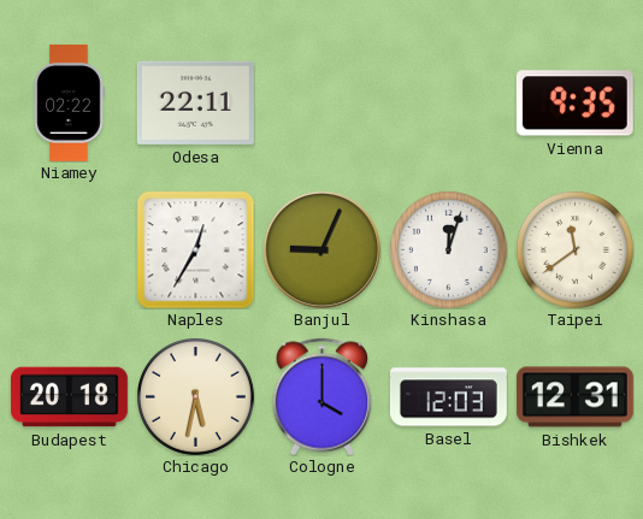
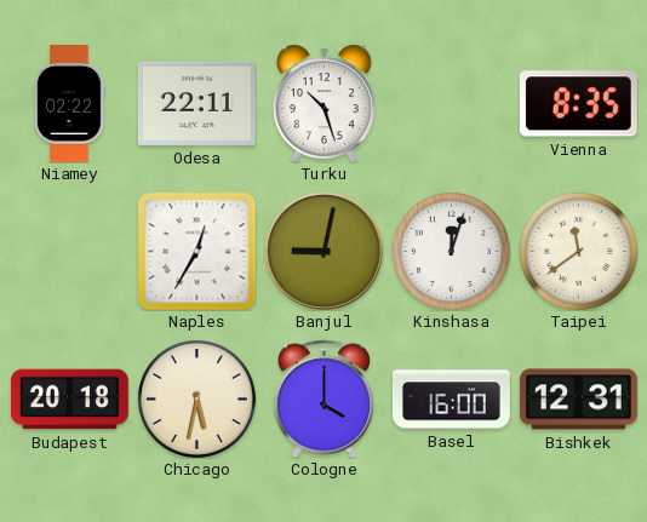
Turku: none -> 10:27 (323, 103)
Vienna: 9:35 -> 8:35 (578, 104)
Banjul: 9:04 -> 9:02 (323, 251)
Basel: 12:03 -> 16:00 (451, 400)
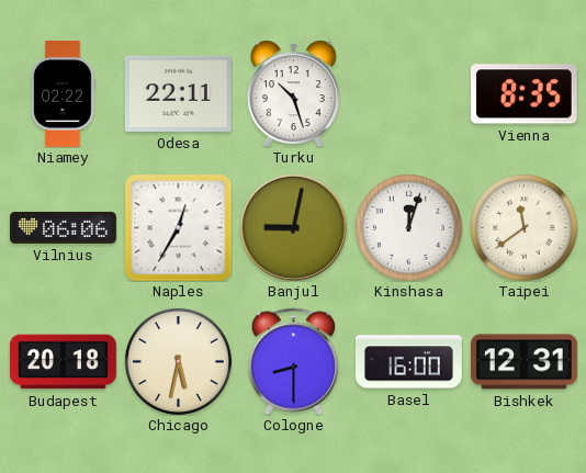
Vilnius: none -> 06:06 (63, 227)
Cologne: 4:00 -> 8:30 (293, 361)
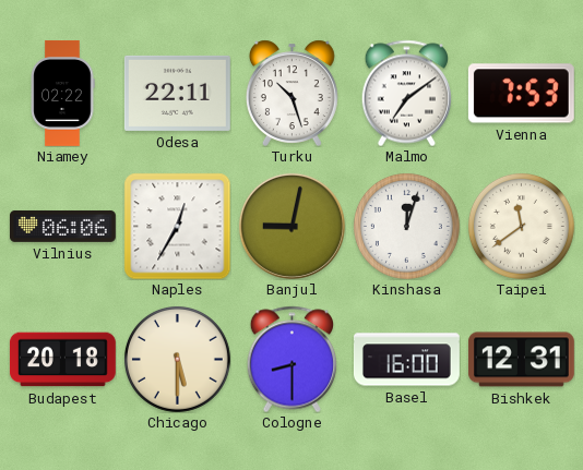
Malmo: none -> 7:09 (406, 93)
Vienna: 8:35 -> 7:53 (521, 94)
Chicago: 5:32 -> 5:30 (177, 359)
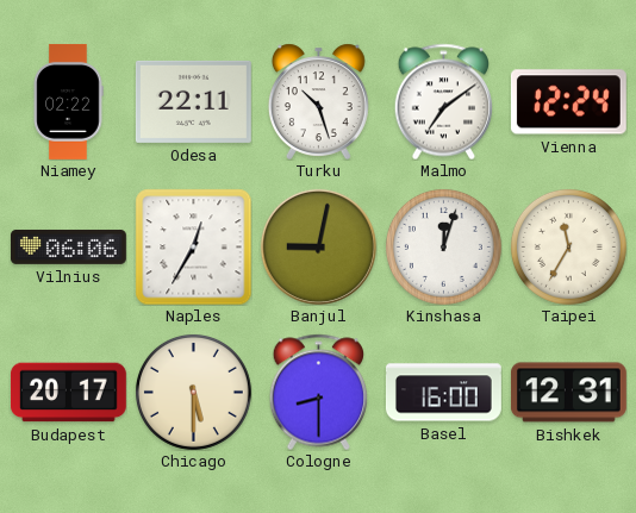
Vienna: 7:53 -> 12:24 (568, 102)
Taipei: 11:39 -> 11:35 (568, 246)
Budapest: 20:18 -> 20:17 (68, 393)
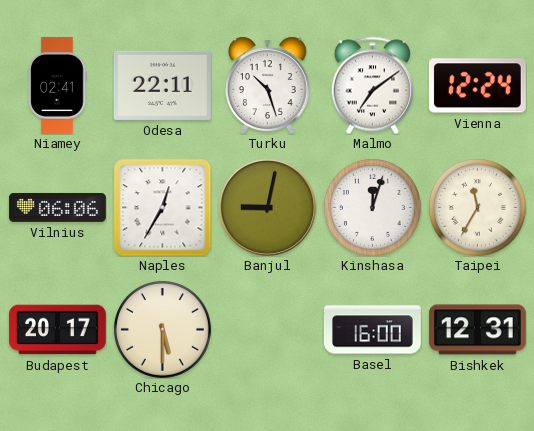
Niamey: 02:22 -> 02:41 (57, 85)
Cologne: 8:30 -> none (318, 392)
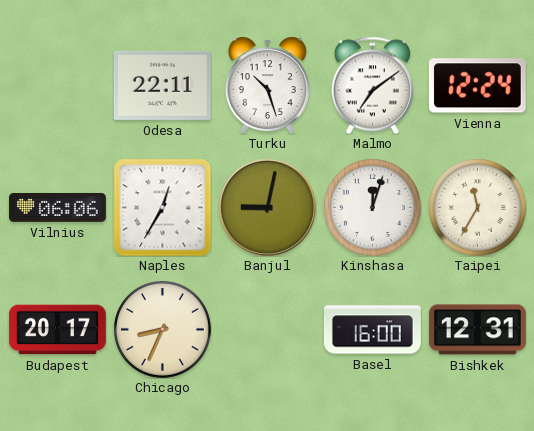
Niamey: 02:41 -> none (57, 85)
Chicago: 5:30 -> 8:34 (162, 329)
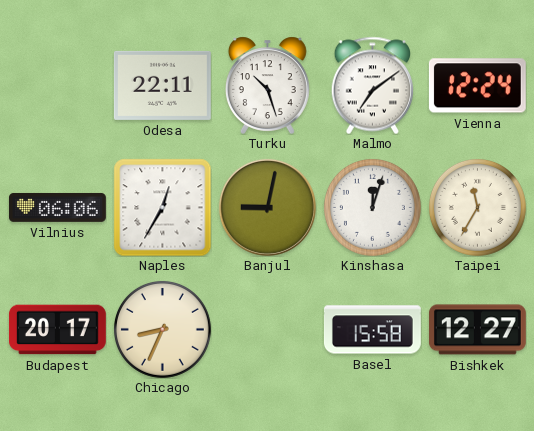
Basel: 16:00 -> 15:58 (372, 330)
Bishkek: 12:31 -> 12:27 (477, 330)
